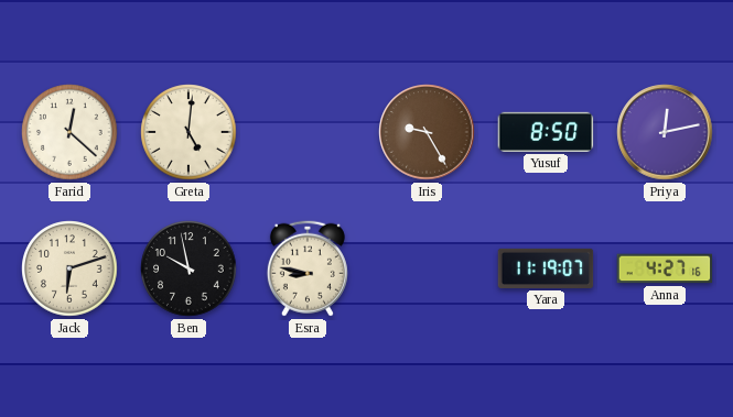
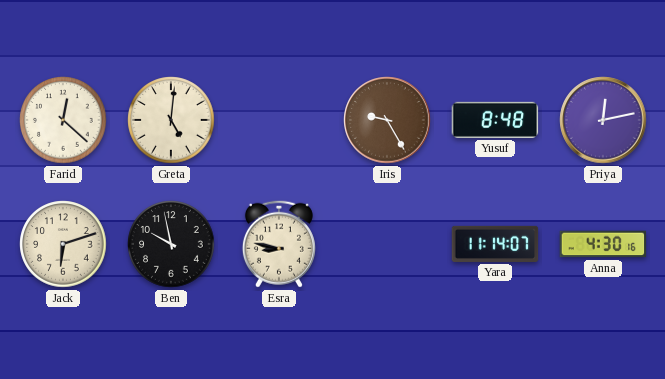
Yusuf: 8:50 -> 8:48 (495, 120)
Yara: 11:19 -> 11:14 (495, 244)
Anna: 4:27 -> 4:30 (603, 244)
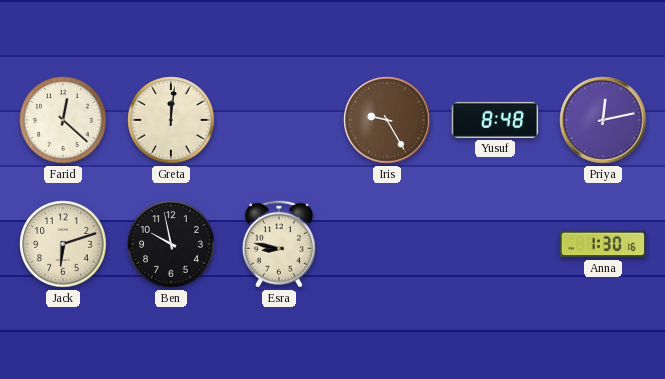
Greta: 5:01 -> 12:01 (171, 120)
Yara: 11:14 -> none (495, 244)
Anna: 4:30 -> 1:30 (603, 244)
